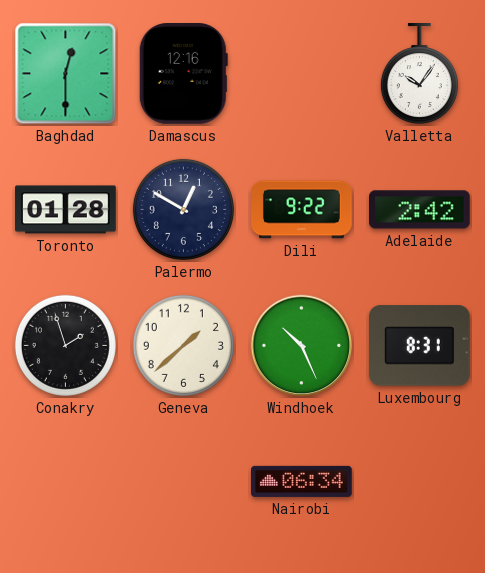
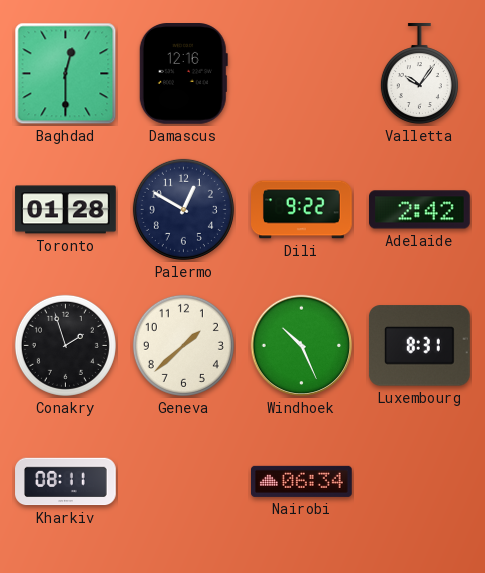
Kharkiv: none -> 08:11 (66, 482)
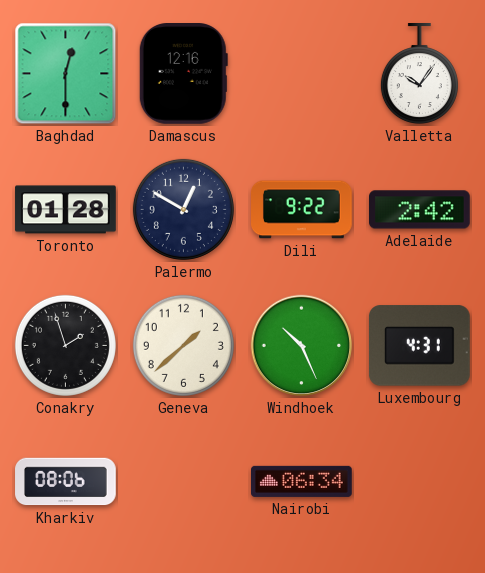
Luxembourg: 8:31 -> 4:31 (420, 346)
Kharkiv: 08:11 -> 08:06 (66, 482)
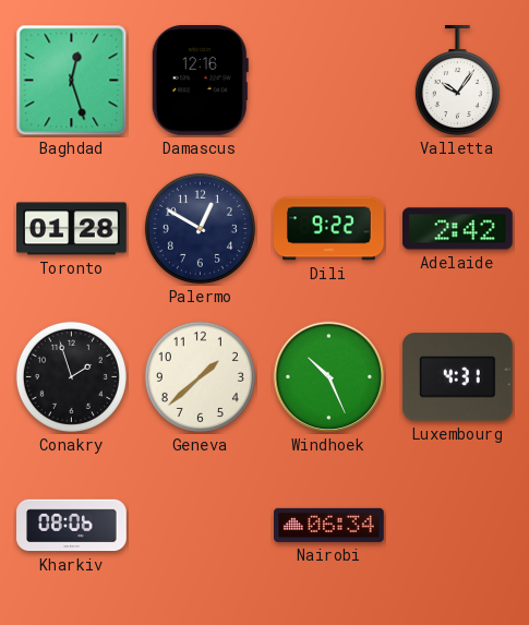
Baghdad: 12:30 -> 12:27 (72, 81)
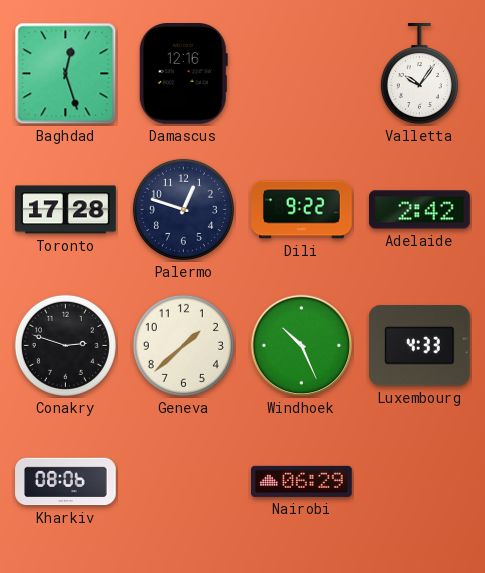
Toronto: 01:28 -> 17:28 (66, 210)
Palermo: 12:50 -> 12:48 (183, 209)
Conakry: 1:57 -> 2:48 (65, 345)
Luxembourg: 4:31 -> 4:33 (420, 346)
Nairobi: 06:34 -> 06:29 (302, 481)
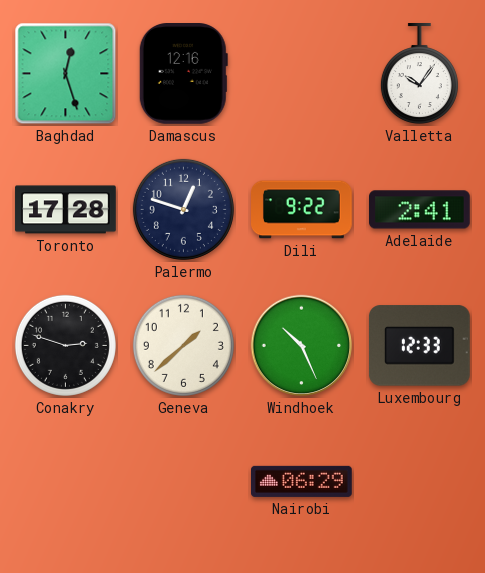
Adelaide: 2:42 -> 2:41 (420, 210)
Luxembourg: 4:33 -> 12:33 (420, 346)
Kharkiv: 08:06 -> none (66, 482)
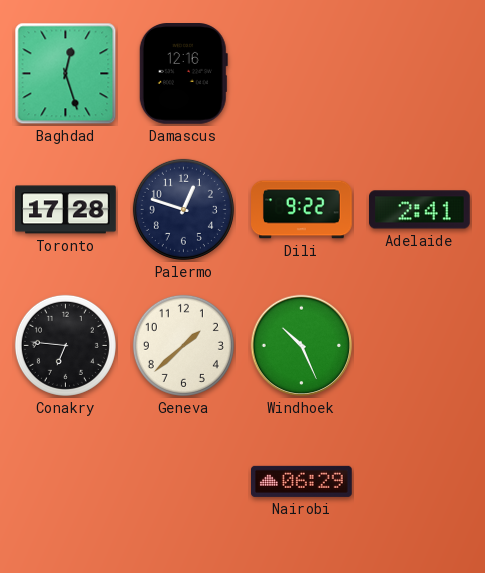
Valletta: 10:06 -> none (419, 75)
Conakry: 2:48 -> 6:46 (65, 345)
Luxembourg: 12:33 -> none (420, 346)
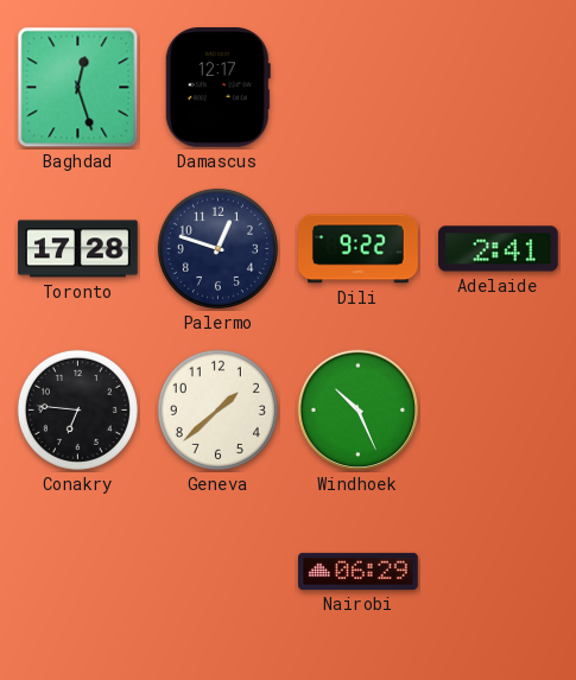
Damascus: 12:16 -> 12:17 (217, 88)
